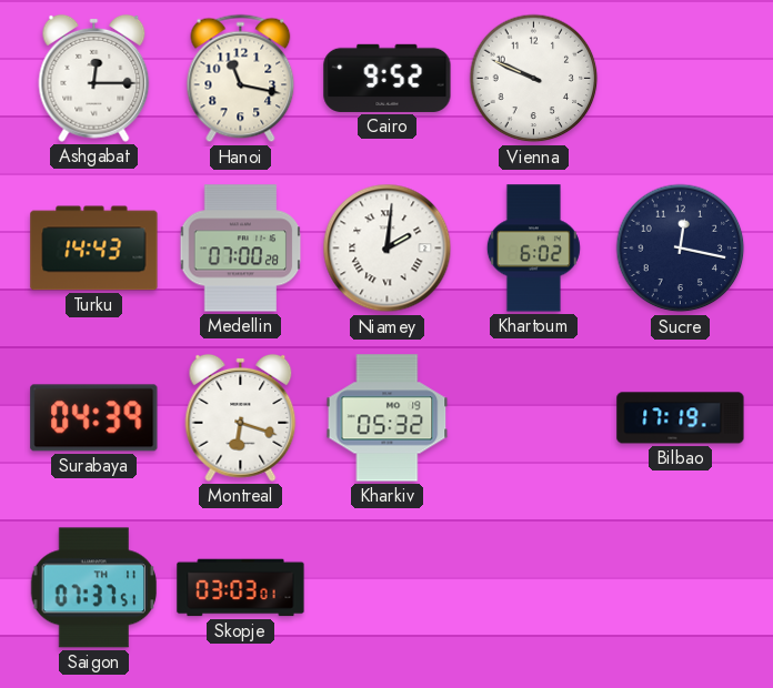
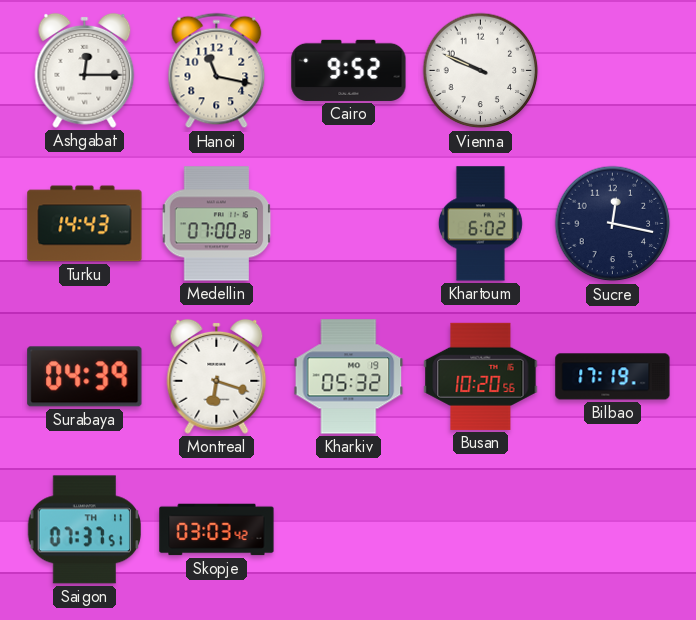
Niamey: 2:01 -> none (388, 249)
Busan: none -> 10:20 (481, 376)
Skopje: 03:03:01 -> 03:03:42 (217, 530)
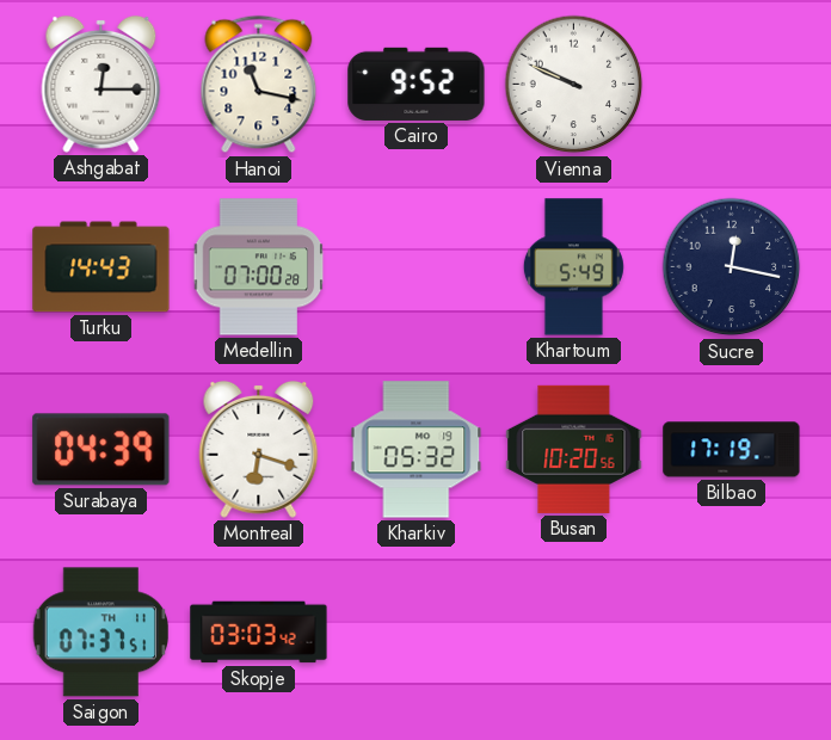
Khartoum: 6:02 -> 5:49 (573, 267)
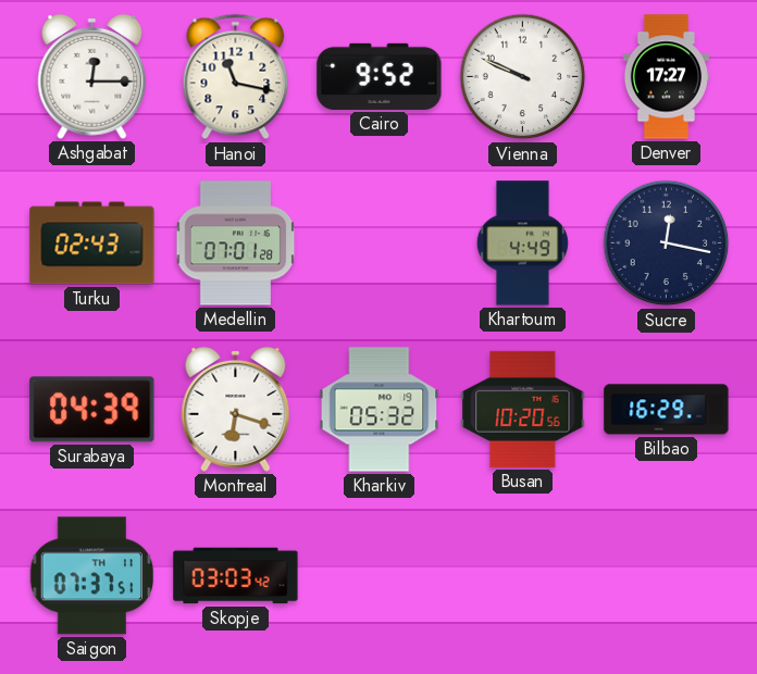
Denver: none -> 17:27 (666, 77)
Turku: 14:43 -> 02:43 (92, 244)
Medellin: 07:00 -> 07:01 (236, 244)
Khartoum: 5:49 -> 4:49 (522, 244)
Bilbao: 17:19 -> 16:29 (667, 410)
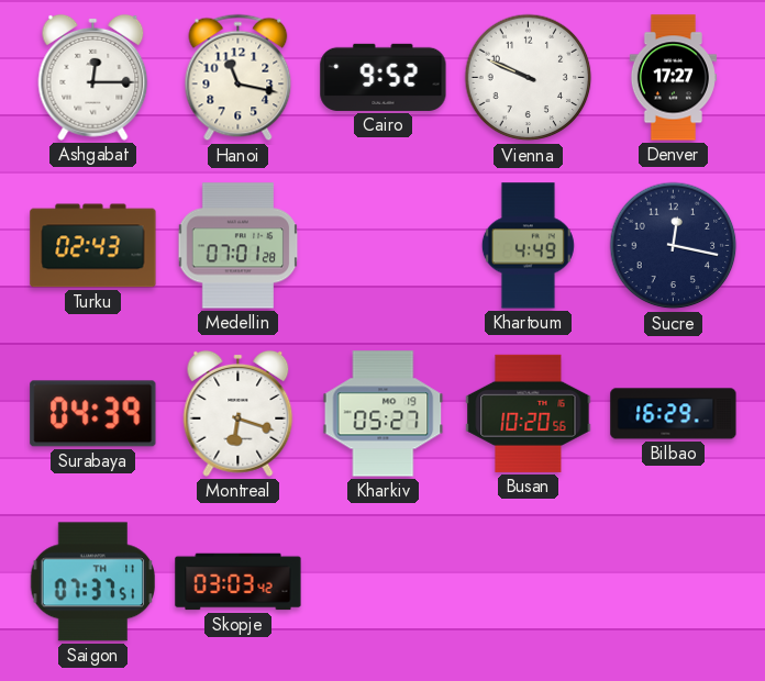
Kharkiv: 05:32 -> 05:27 (384, 414)
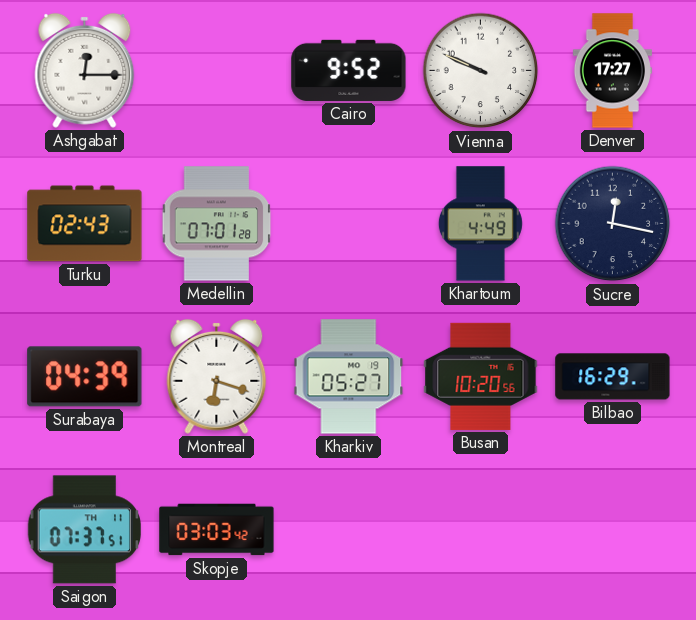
Hanoi: 11:17 -> none (239, 78)
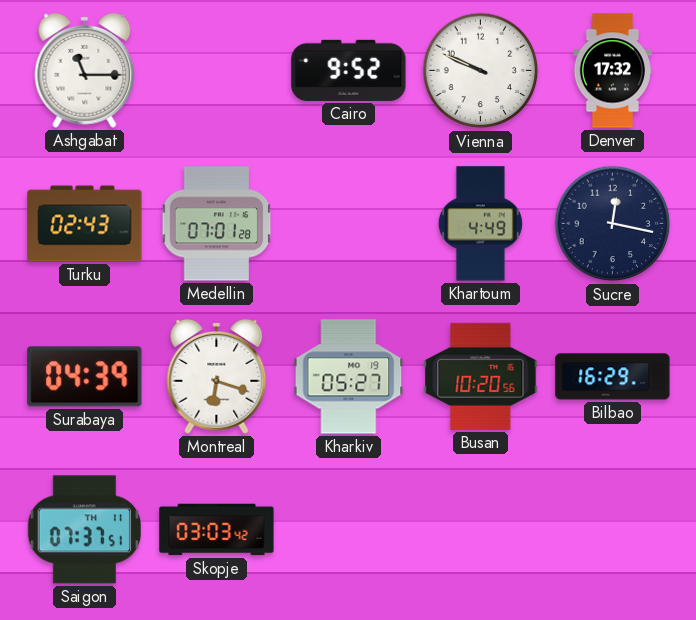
Ashgabat: 12:15 -> 11:15 (85, 70)
Denver: 17:27 -> 17:32 (612, 71)
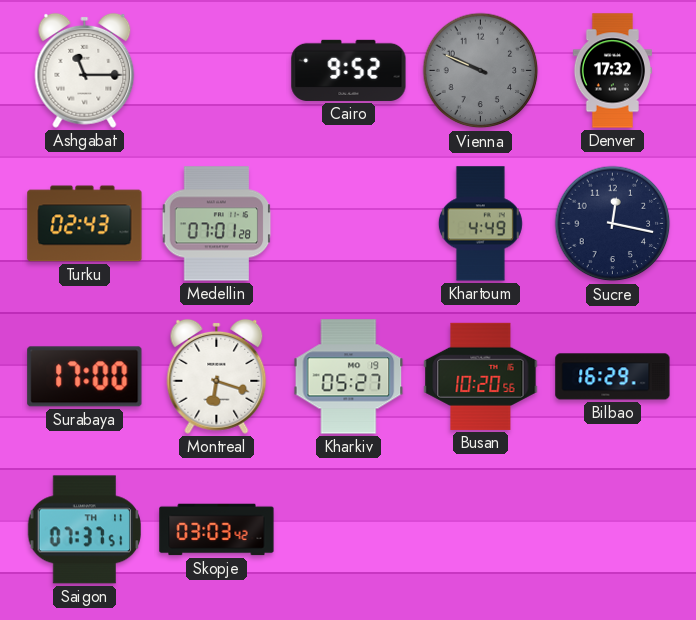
Vienna dial: white -> grey (481, 71)
Surabaya: 04:39 -> 17:00 (85, 377)
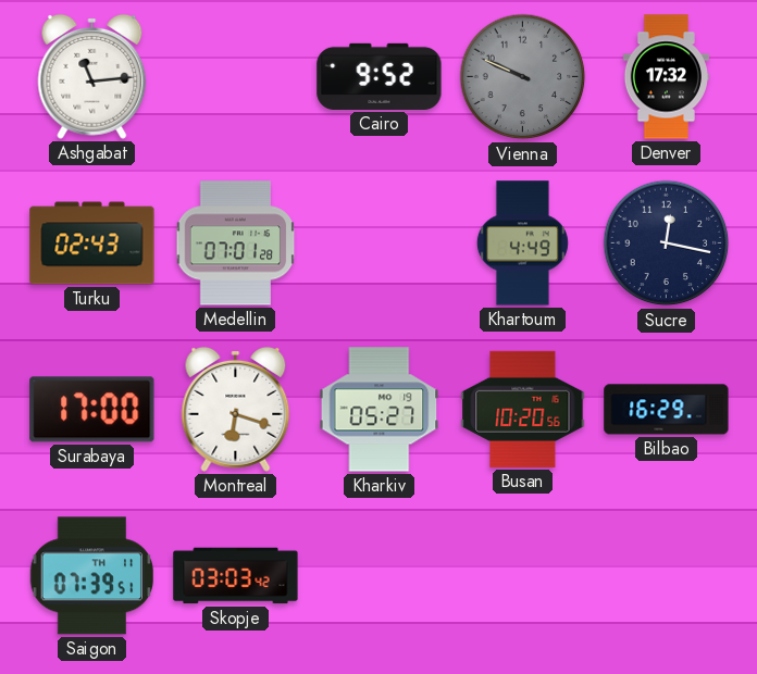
Ashgabat: 11:15 -> 11:14 (92, 76)
Saigon: 07:37 -> 07:39 (92, 576)
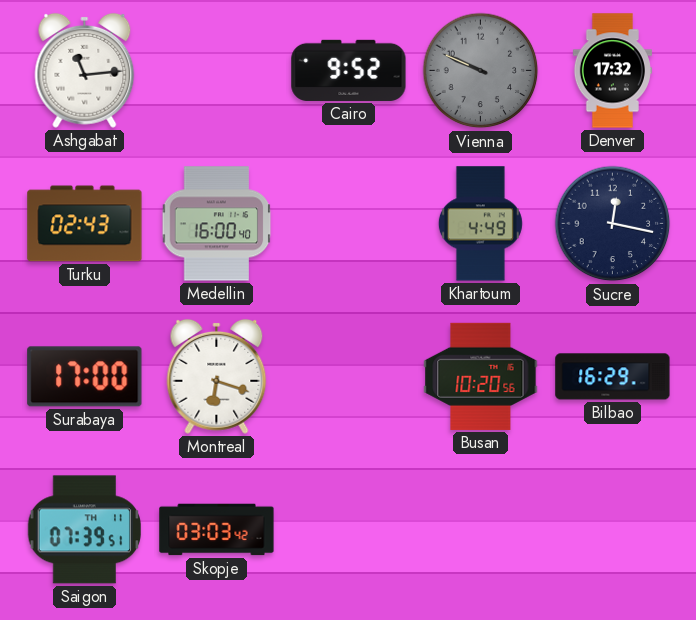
Medellin: 07:01 -> 16:00 (217, 224)
Kharkiv: 05:27 -> none (380, 410)
